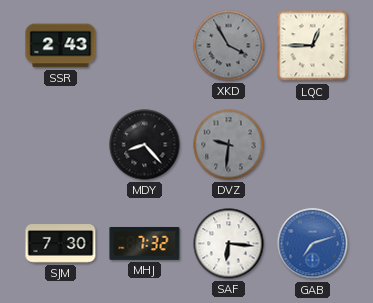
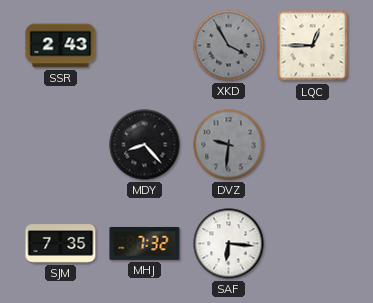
SJM: 7:30 -> 7:35 (61, 244)
GAB: 7:12 -> none (313, 244)
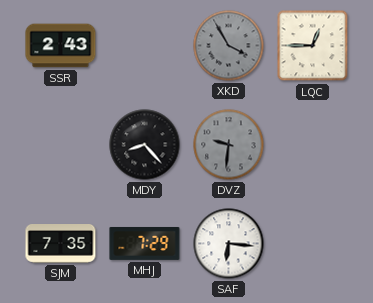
MHJ: 7:32 -> 7:29 (145, 243)
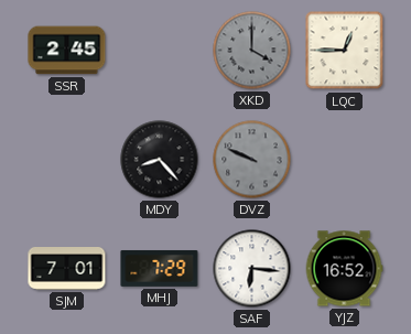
SSR: 2:43 -> 2:45 (67, 51)
XKD: 3:55 -> 4:00 (252, 51)
DVZ: 9:31 -> 9:49 (252, 160)
SJM: 7:35 -> 7:01 (67, 269)
YJZ: none -> 16:52 (344, 269)
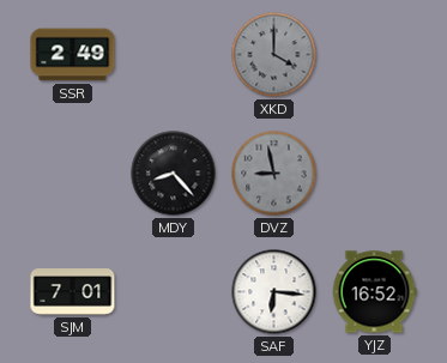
SSR: 2:45 -> 2:49 (73, 55)
LQC: 12:45 -> none (345, 51)
DVZ: 9:49 -> 8:58 (274, 174)
MHJ: 7:29 -> none (160, 268)
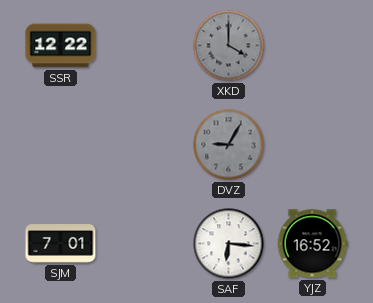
SSR: 2:49 -> 12:22 (61, 46)
MDY: 8:23 -> none (174, 174)
DVZ: 8:58 -> 9:05 (229, 145)
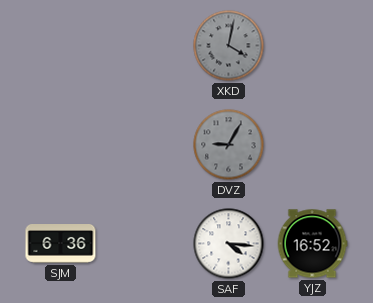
SSR: 12:22 -> none (61, 46)
XKD: 4:00 -> 4:02 (229, 46)
SJM: 7:01 -> 6:36 (61, 244)
SAF: 6:16 -> 4:16 (229, 244)
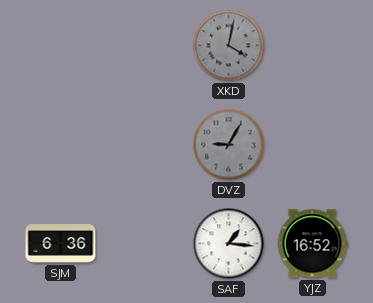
SAF: 4:16 -> 1:16 (229, 244)
